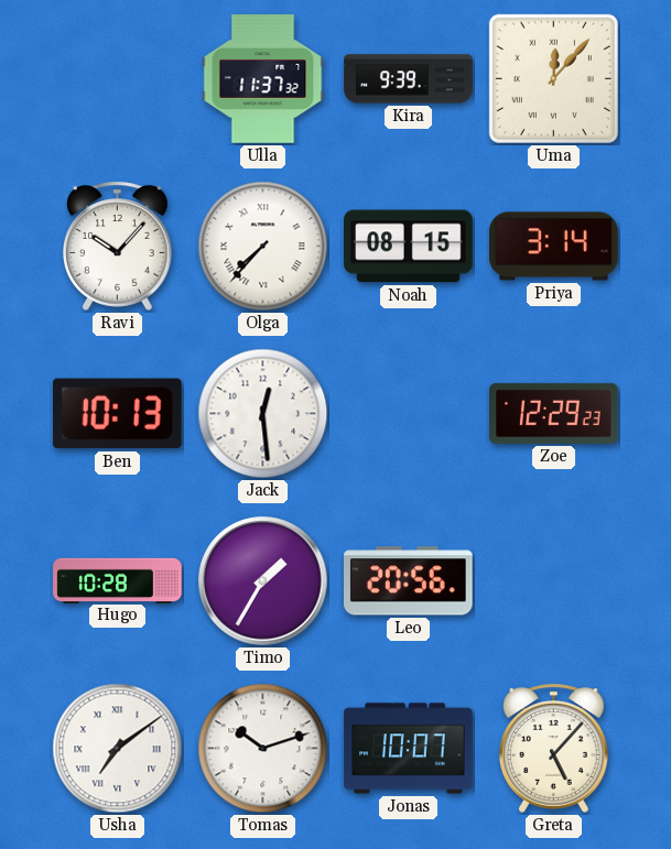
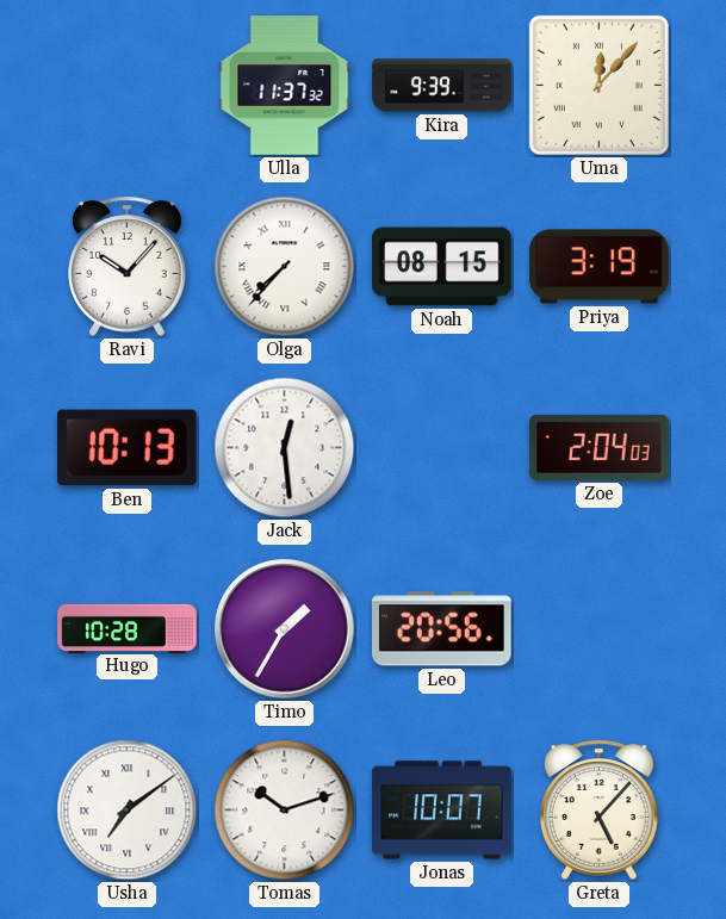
Priya: 3:14 -> 3:19 (600, 267)
Zoe: 12:29 -> 2:04 (600, 447)
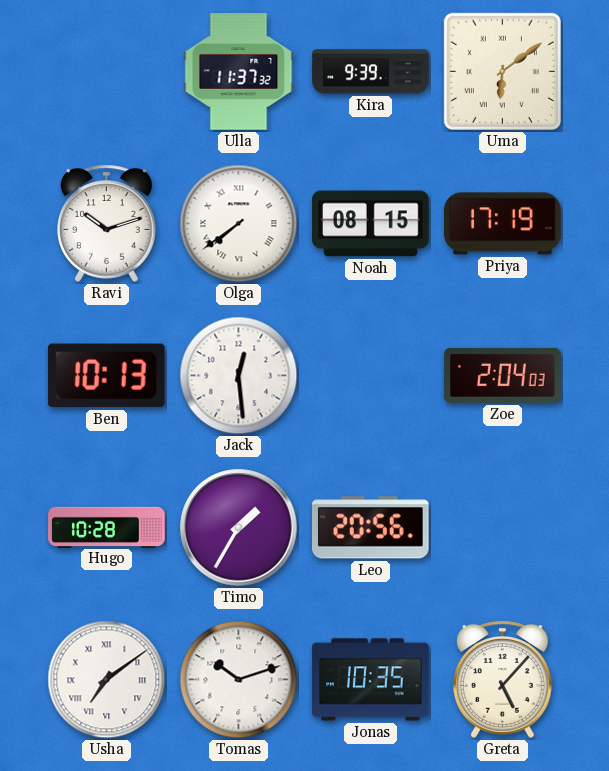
Uma: 12:07 -> 6:09 (502, 71)
Ravi: 10:07 -> 10:12 (107, 223)
Olga: 7:37 -> 7:39 (239, 224)
Priya: 3:19 -> 17:19 (503, 224)
Jonas: 10:07 -> 10:35 (371, 680)
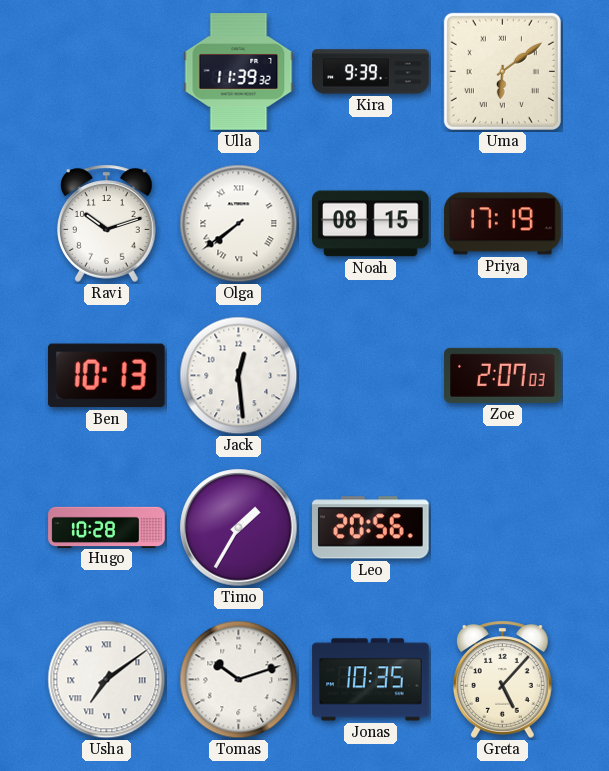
Ulla: 11:37 -> 11:39 (239, 72)
Zoe: 2:04 -> 2:07 (503, 375)
